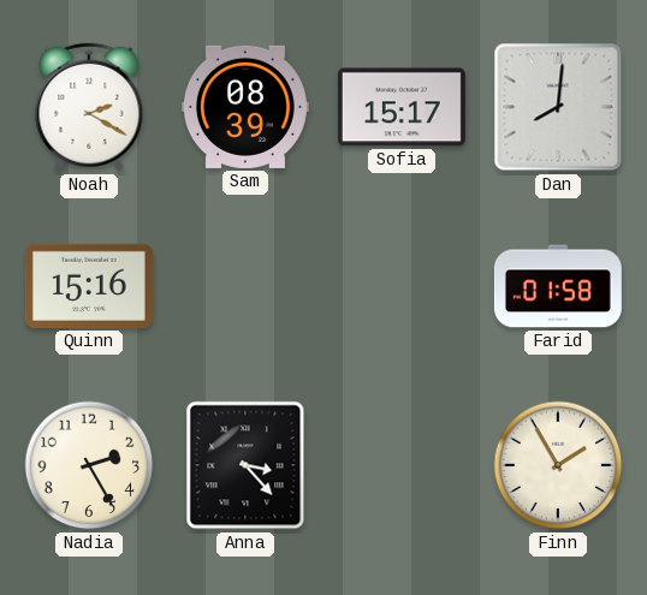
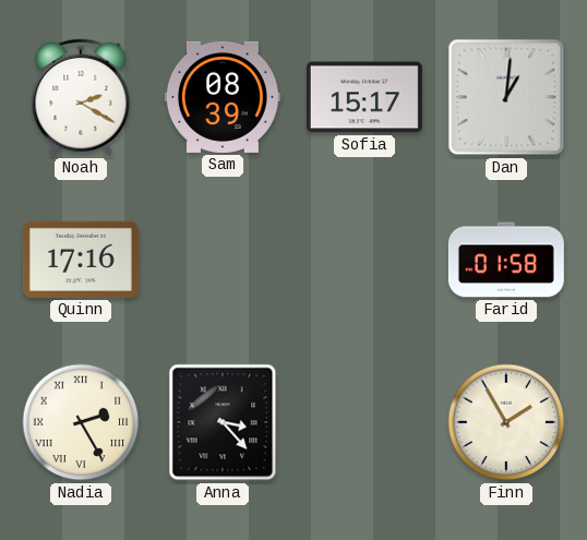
Dan: 8:01 -> 1:01 (506, 97)
Quinn: 15:16 -> 17:16 (81, 260)
Nadia numerals: Arabic -> Roman (81, 422)
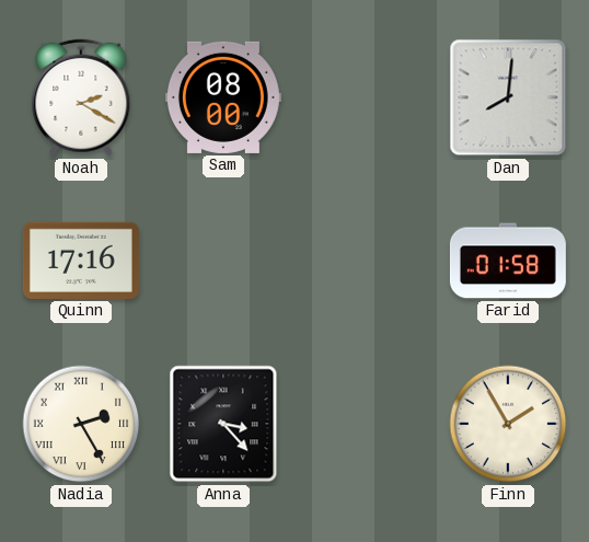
Sam: 08:39 -> 08:00 (223, 97)
Sofia: 15:17 -> none (364, 97)
Dan: 1:01 -> 8:01 (508, 97)
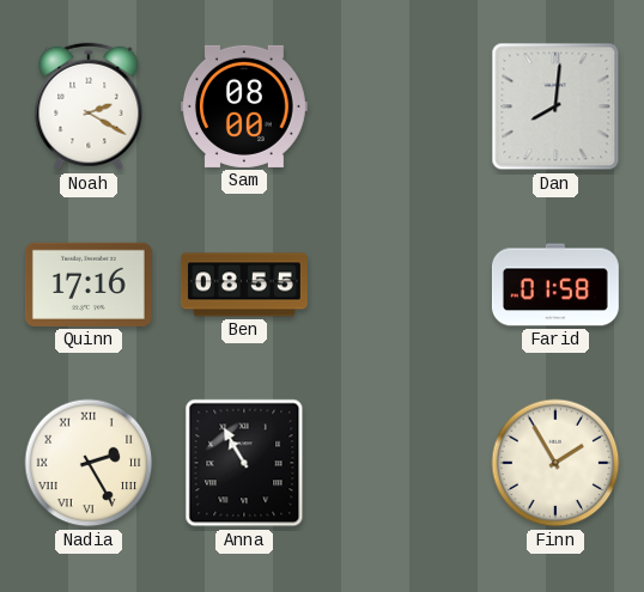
Ben: none -> 08:55 (244, 285)
Anna: 3:23 -> 10:55 (244, 463)
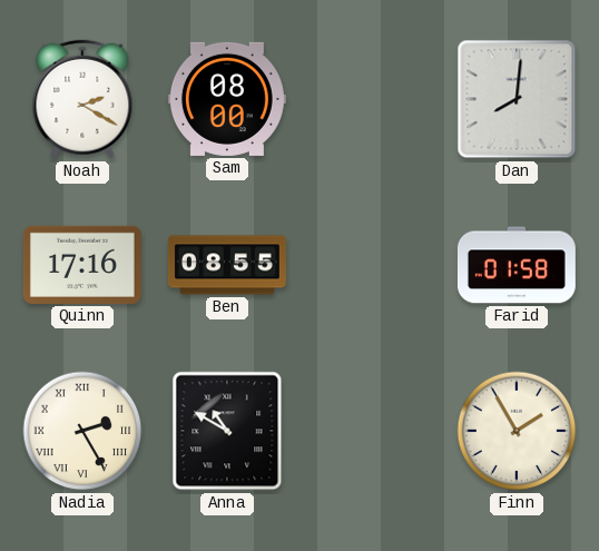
Anna: 10:55 -> 10:50 (227, 431)
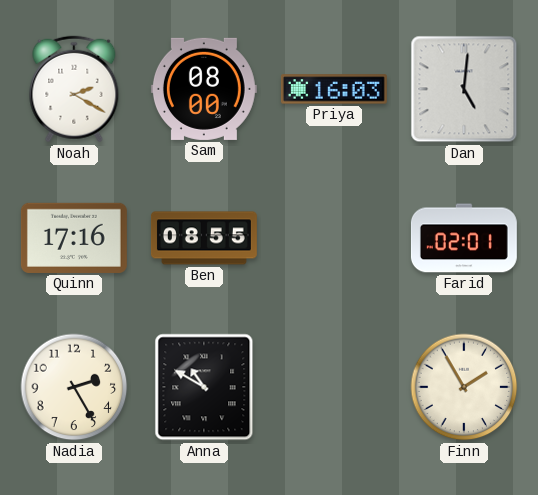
Priya: none -> 16:03 (334, 89)
Dan: 8:01 -> 5:01 (464, 89)
Farid: 01:58 -> 02:01 (464, 238)
Nadia numerals: Roman -> Arabic (74, 387)
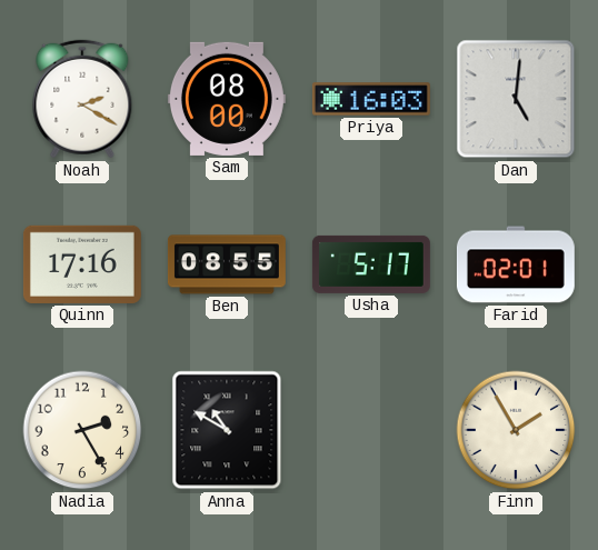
Usha: none -> 5:17 (371, 264)
